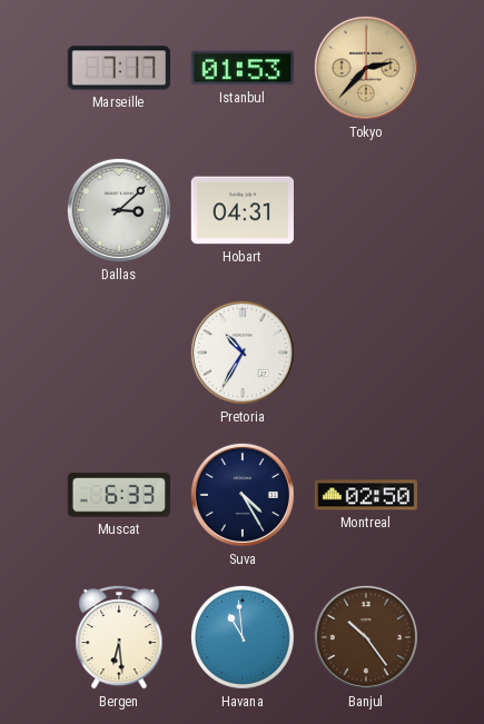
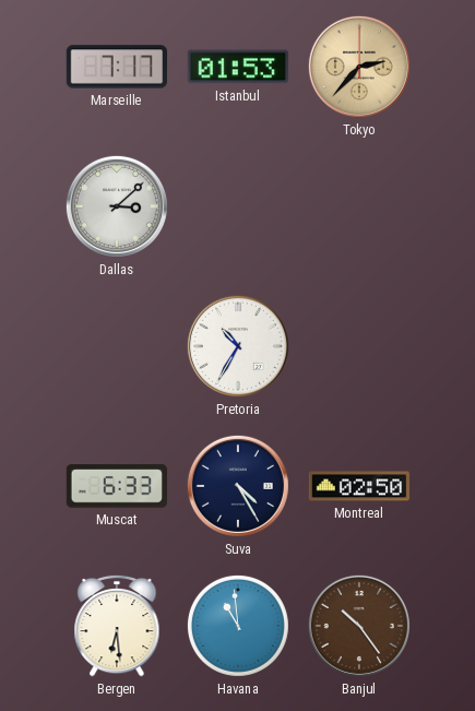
Hobart: 04:31 -> none (241, 210)
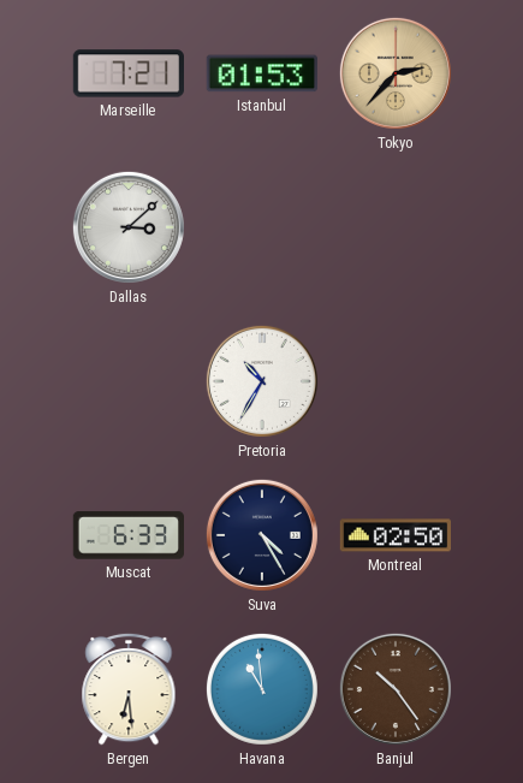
Marseille: 7:17 -> 7:21 (127, 73)
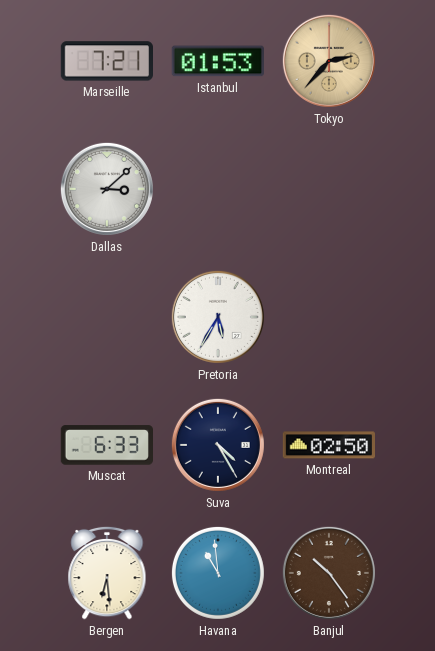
Pretoria: 10:35 -> 5:35 (218, 317)
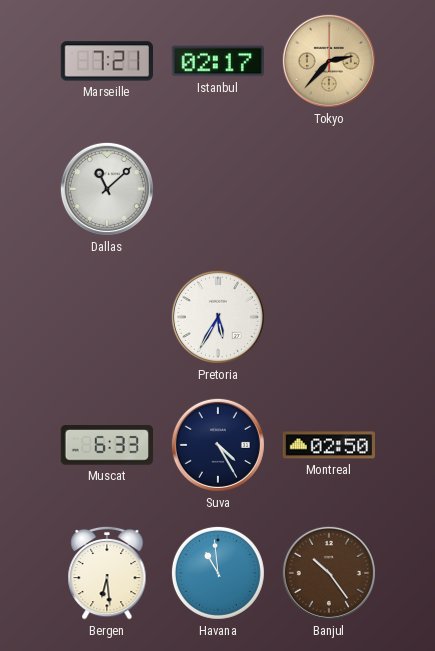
Istanbul: 01:53 -> 02:17 (218, 61)
Dallas: 3:08 -> 11:08 (107, 189)
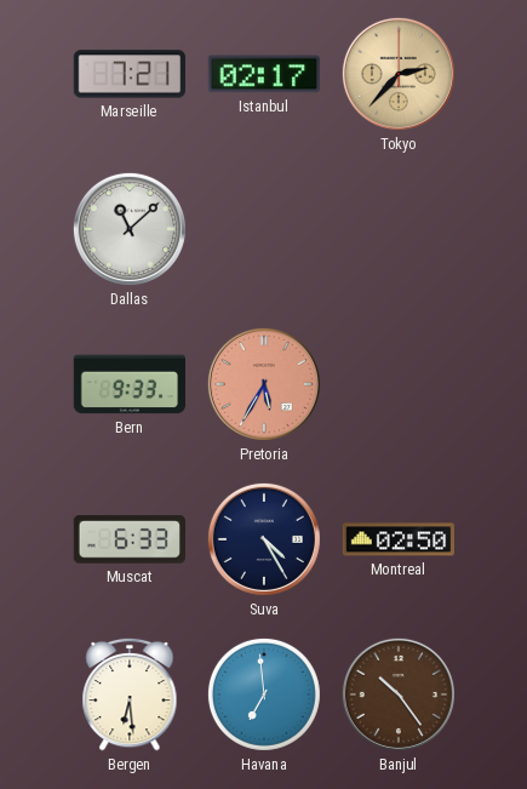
Bern: none -> 9:33 (128, 384)
Pretoria dial: white -> salmon (264, 384)
Havana: 10:59 -> 6:59 (264, 694)
